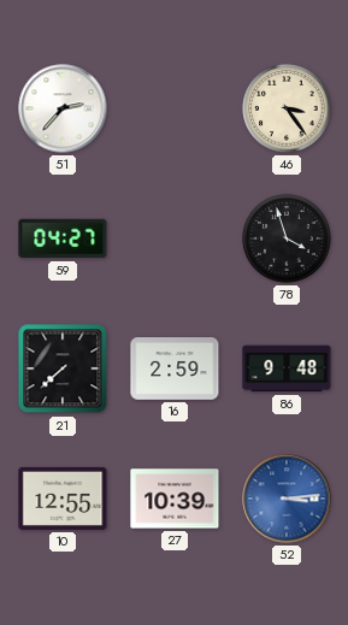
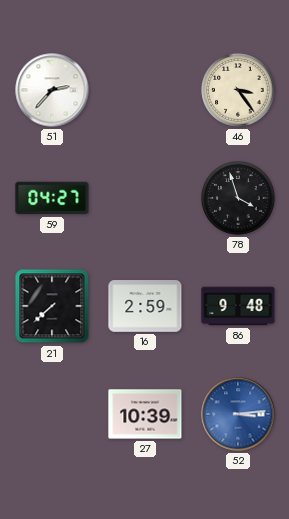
10: 12:55 -> none (63, 499)
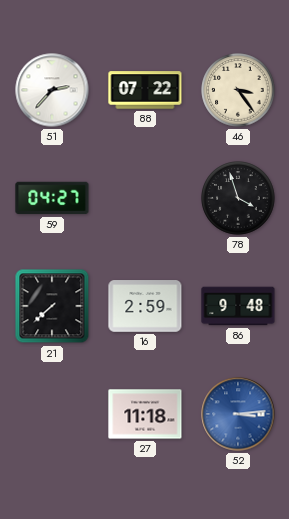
88: none -> 07:22 (145, 90)
27: 10:39 -> 11:18 (145, 414)
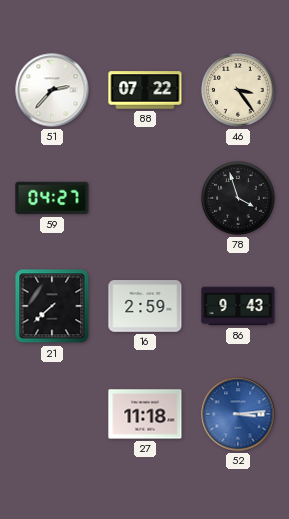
86: 9:48 -> 9:43 (238, 306)
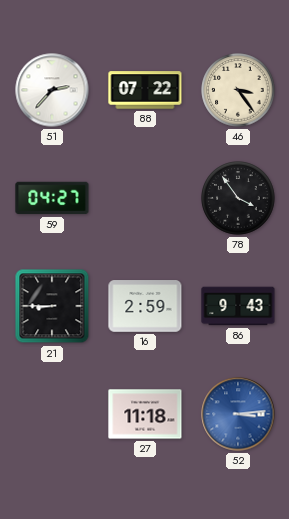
78: 3:57 -> 3:54 (238, 198)
21: 7:38 -> 8:45 (52, 306)
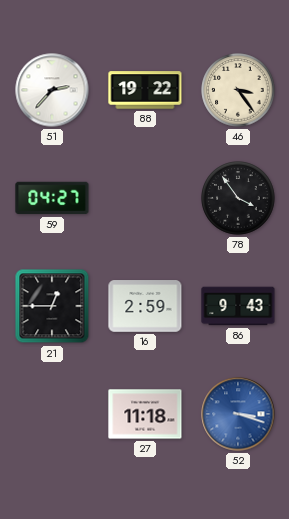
88: 07:22 -> 19:22 (145, 90)
21: 8:45 -> 12:45 (52, 306)
52: 3:14 -> 3:18 (238, 414)
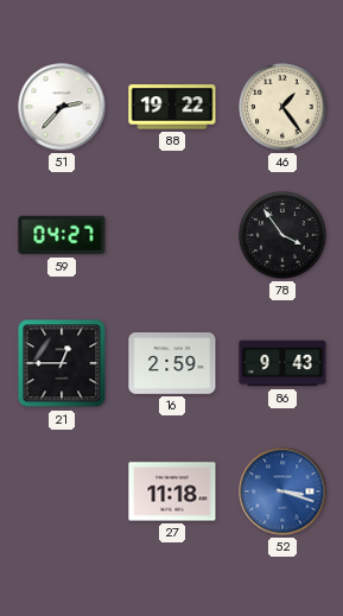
46: 3:24 -> 1:24 (282, 107)
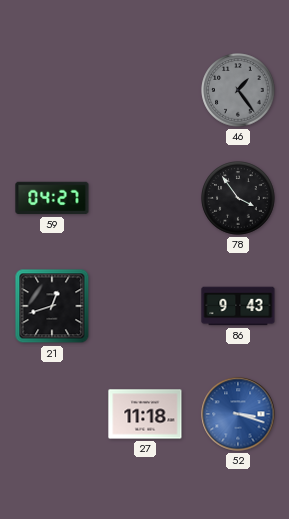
51: 2:37 -> none (62, 107)
88: 19:22 -> none (172, 107)
46 dial: cream -> grey (238, 90)
21: 12:45 -> 12:42 (52, 306)
16: 2:59 -> none (172, 363)
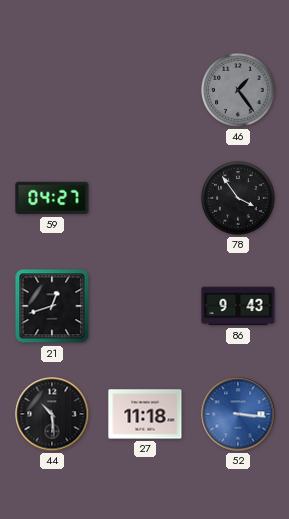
44: none -> 10:29 (52, 414)
52: 3:18 -> 3:16 (238, 414)
